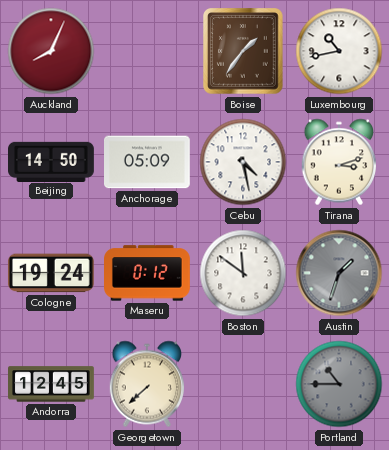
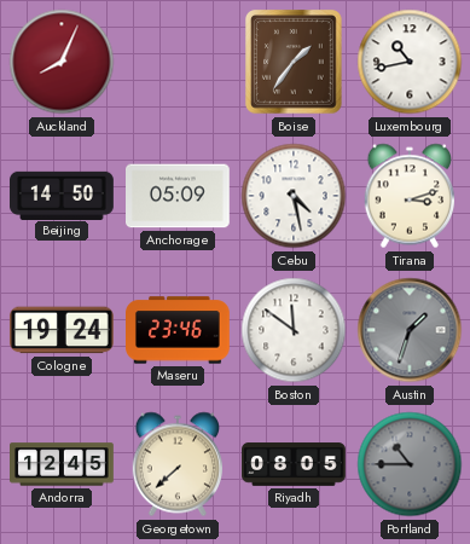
Maseru: 0:12 -> 23:46 (179, 330)
Riyadh: none -> 08:05 (294, 464)
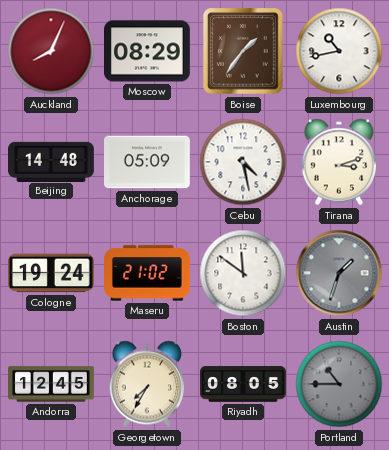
Moscow: none -> 08:29 (148, 51)
Beijing: 14:50 -> 14:48 (52, 161)
Maseru: 23:46 -> 21:02 (148, 273)
Georgetown: 7:38 -> 7:35 (147, 384)
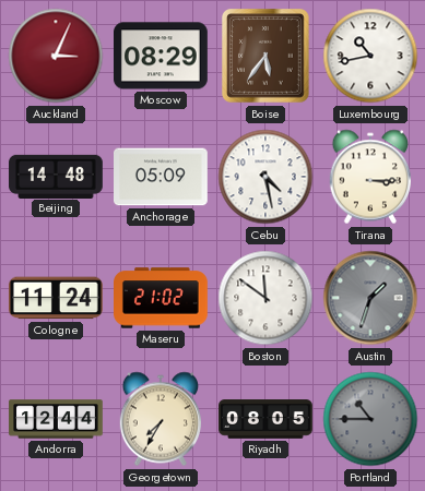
Auckland: 8:04 -> 3:04 (56, 56)
Boise: 1:36 -> 5:36 (267, 56)
Tirana: 3:12 -> 3:15 (370, 177)
Cologne: 19:24 -> 11:24 (56, 298)
Andorra: 12:45 -> 12:44 (57, 419)
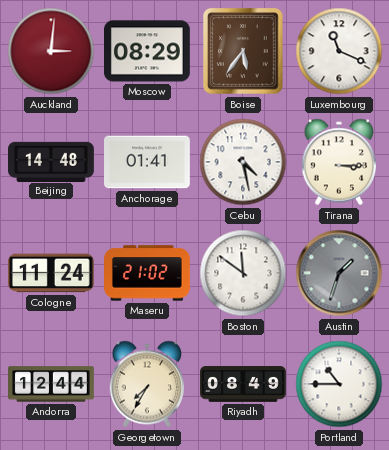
Auckland: 3:04 -> 3:01 (51, 51)
Luxembourg: 10:43 -> 11:19 (339, 51)
Anchorage: 05:09 -> 01:41 (148, 162)
Riyadh: 08:05 -> 08:49 (243, 384)
Portland dial: grey -> white (339, 384)
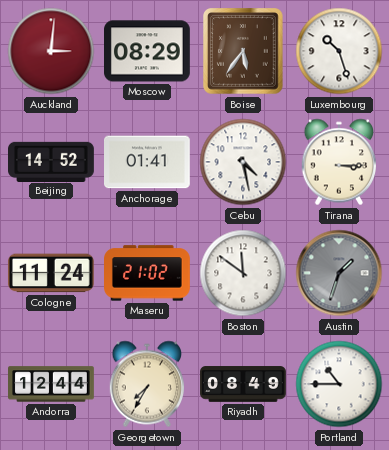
Luxembourg: 11:19 -> 10:27 (339, 51)
Beijing: 14:48 -> 14:52 (52, 161)
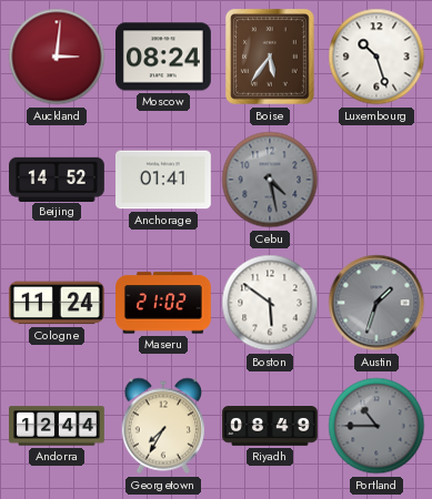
Moscow: 08:29 -> 08:24 (164, 57)
Cebu dial: white -> grey (270, 180)
Tirana: 3:15 -> none (339, 162)
Boston: 11:51 -> 5:51 (270, 303)
Portland dial: white -> grey (376, 426)
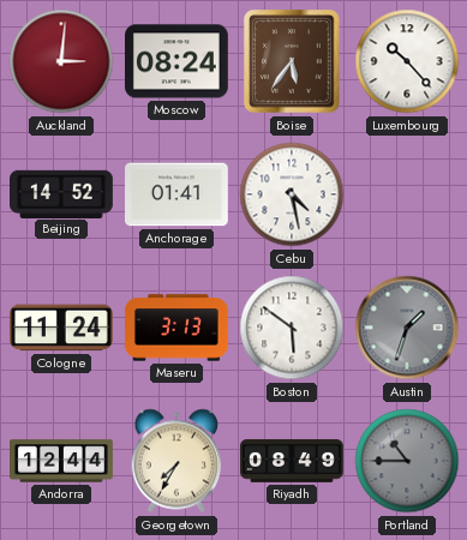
Luxembourg: 10:27 -> 10:23 (407, 61)
Cebu dial: grey -> white (292, 194)
Maseru: 21:02 -> 3:13 (178, 328)
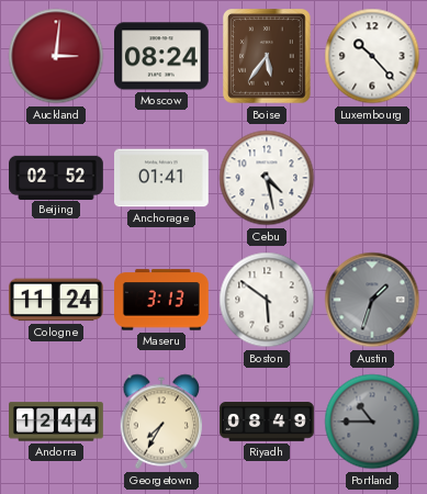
Beijing: 14:52 -> 02:52 (57, 177)
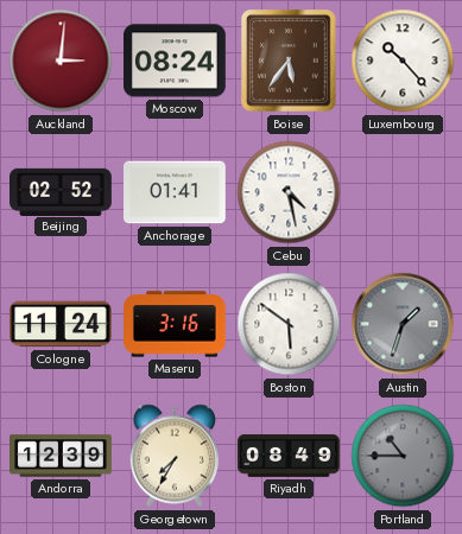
Maseru: 3:13 -> 3:16 (176, 324)
Andorra: 12:44 -> 12:39 (62, 456)
